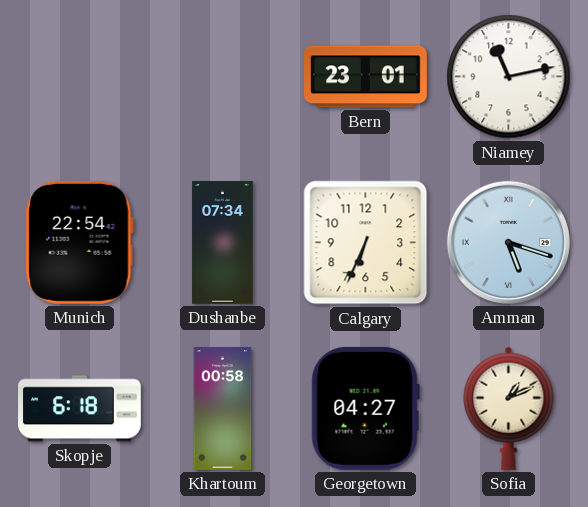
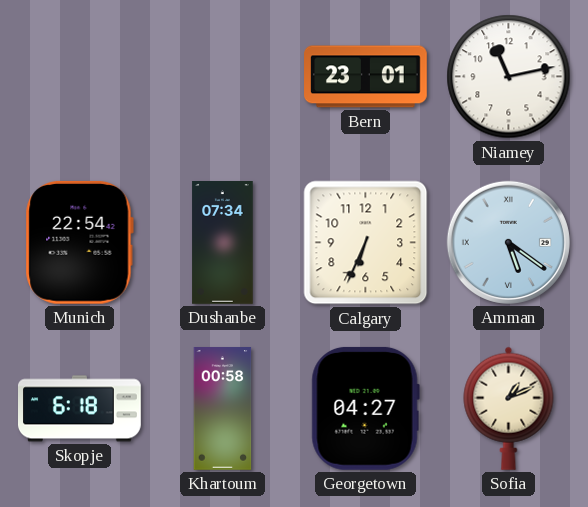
Amman: 5:18 -> 5:21 (508, 242)
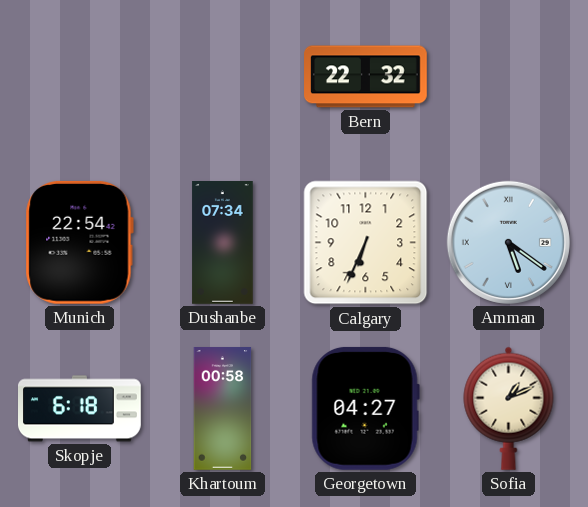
Bern: 23:01 -> 22:32 (366, 77)
Niamey: 11:13 -> none (509, 77)
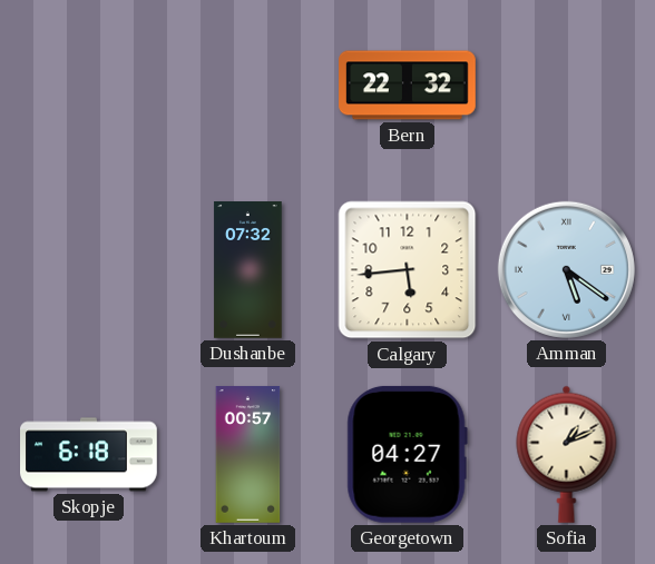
Munich: 22:54 -> none (79, 242)
Dushanbe: 07:34 -> 07:32 (248, 270)
Calgary: 6:34 -> 5:44 (408, 270)
Khartoum: 00:58 -> 00:57 (248, 455)
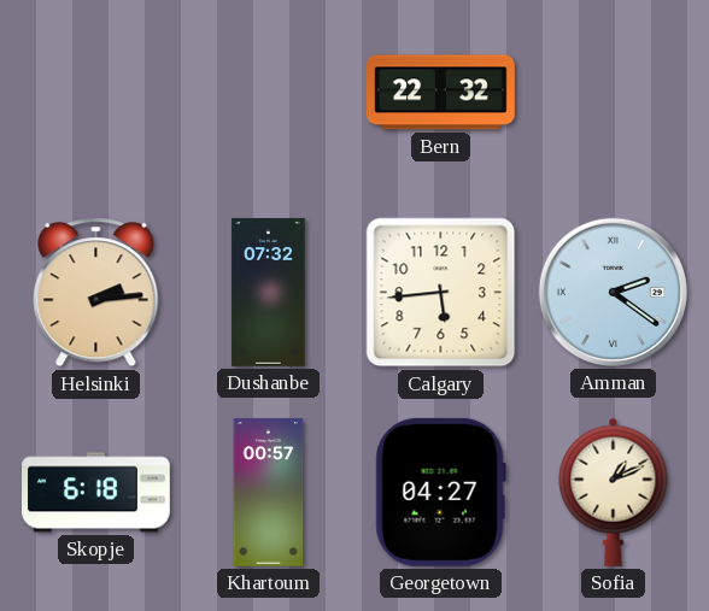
Helsinki: none -> 2:14 (96, 293)
Amman: 5:21 -> 2:21 (613, 292)
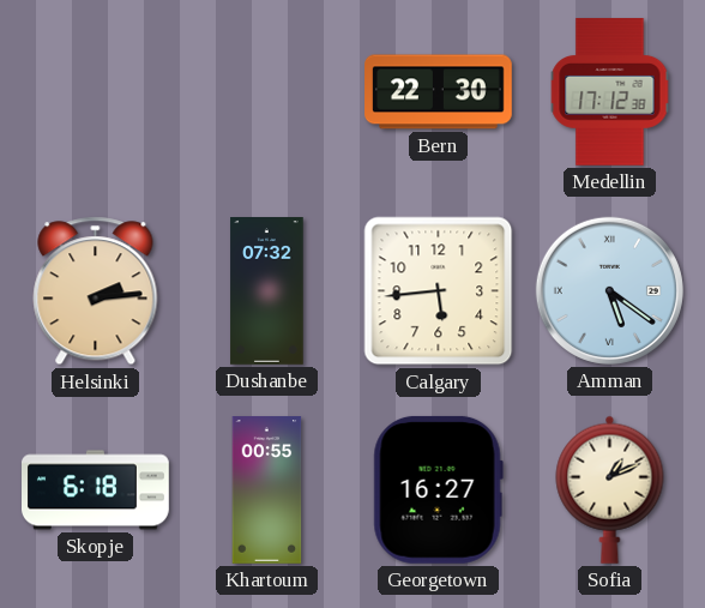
Bern: 22:32 -> 22:30 (439, 92)
Medellin: none -> 17:12 (610, 92)
Amman: 2:21 -> 5:21 (609, 290)
Khartoum: 00:57 -> 00:55 (267, 490)
Georgetown: 04:27 -> 16:27 (438, 489)
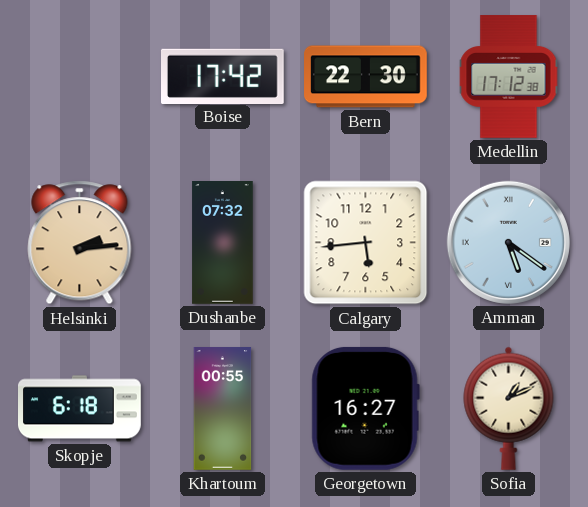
Boise: none -> 17:42 (223, 76)
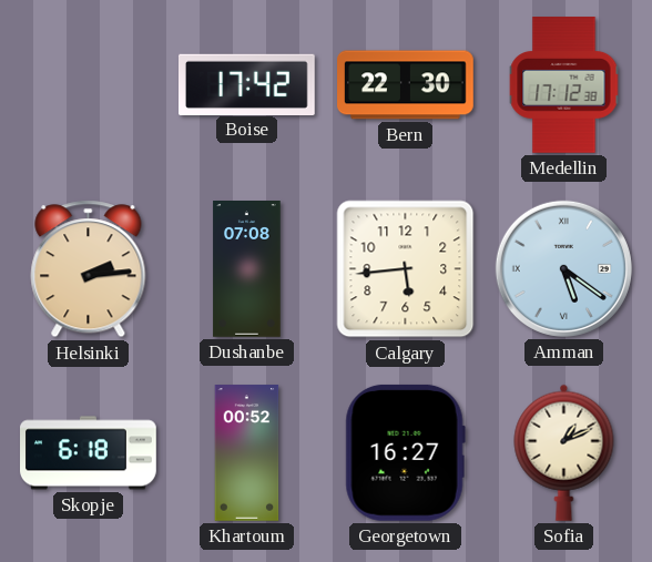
Dushanbe: 07:32 -> 07:08 (247, 269)
Khartoum: 00:55 -> 00:52 (247, 453)
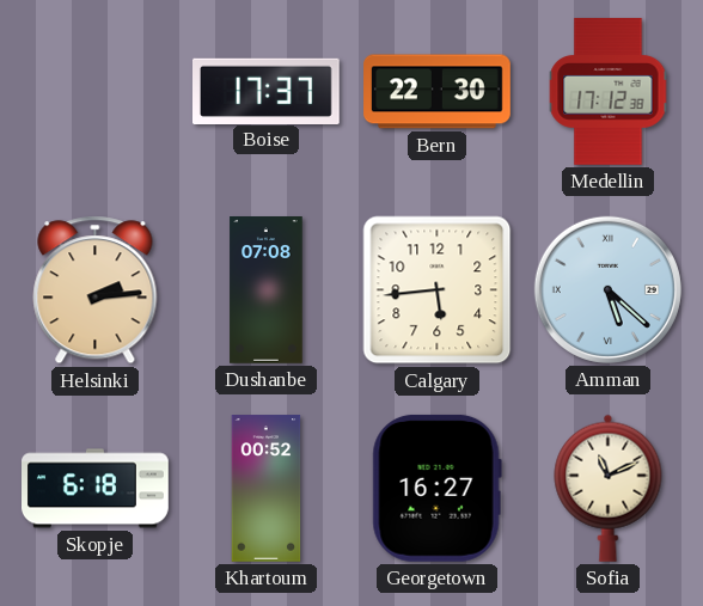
Boise: 17:42 -> 17:37 (267, 91)
Amman: 5:21 -> 5:22 (607, 289)
Sofia: 1:11 -> 11:11 (609, 488)
